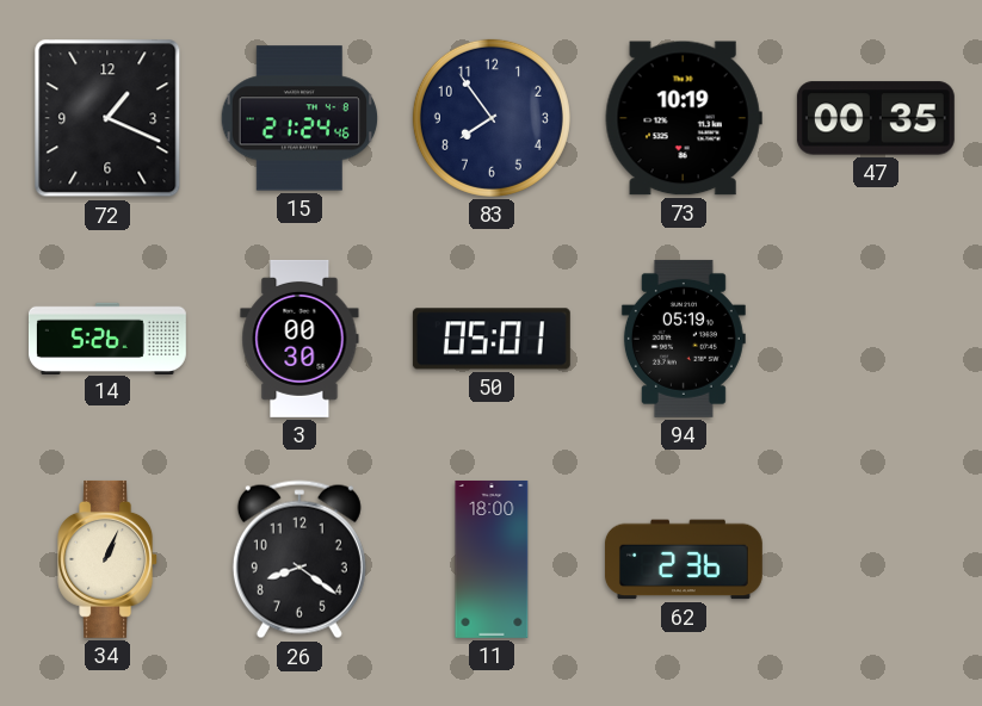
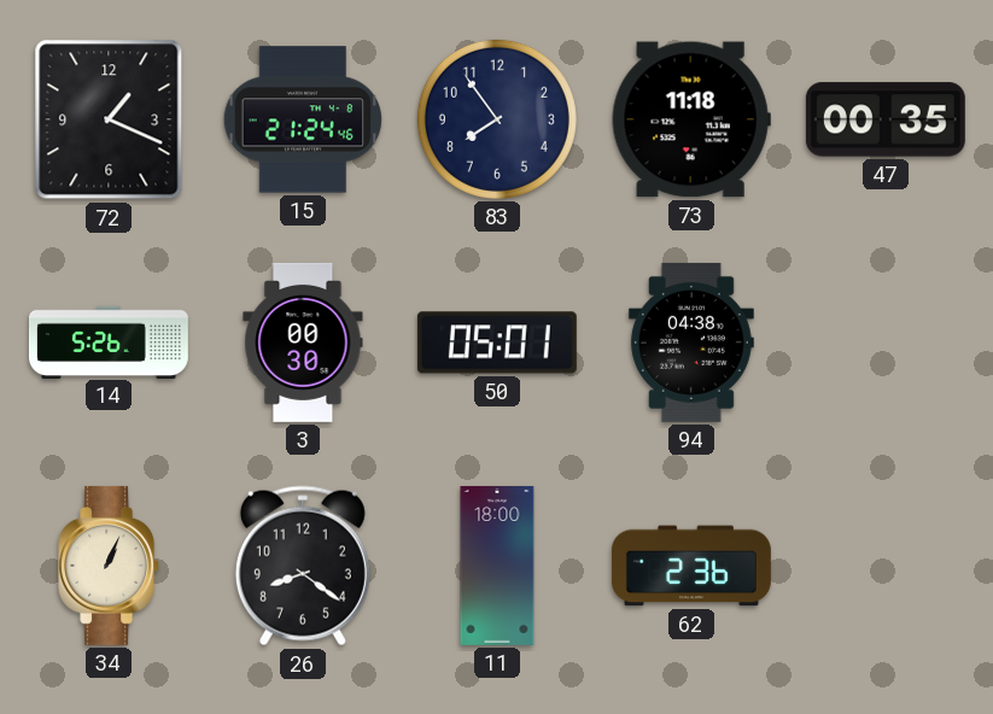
73: 10:19 -> 11:18 (691, 119)
94: 05:19 -> 04:38 (691, 343)
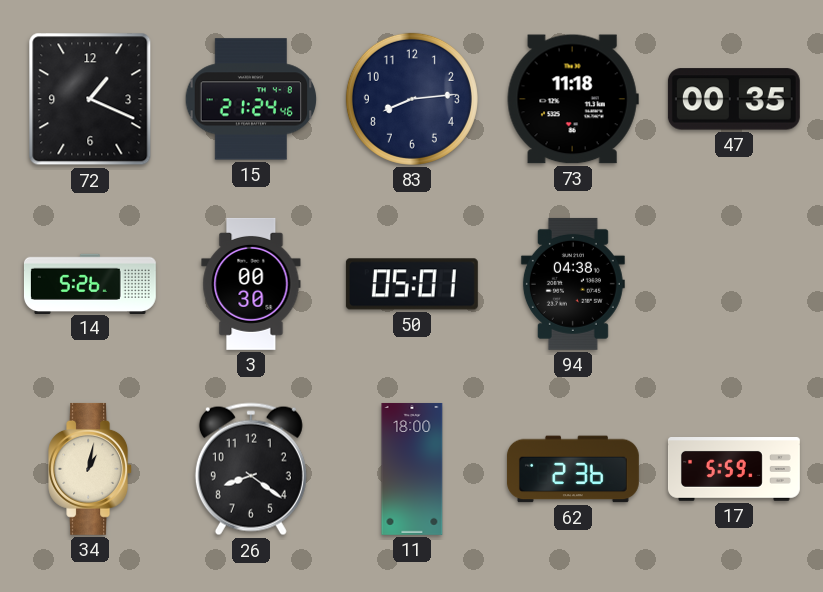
83: 7:54 -> 8:14 (412, 99)
34: 1:04 -> 1:02 (91, 469)
17: none -> 5:59 (734, 470)
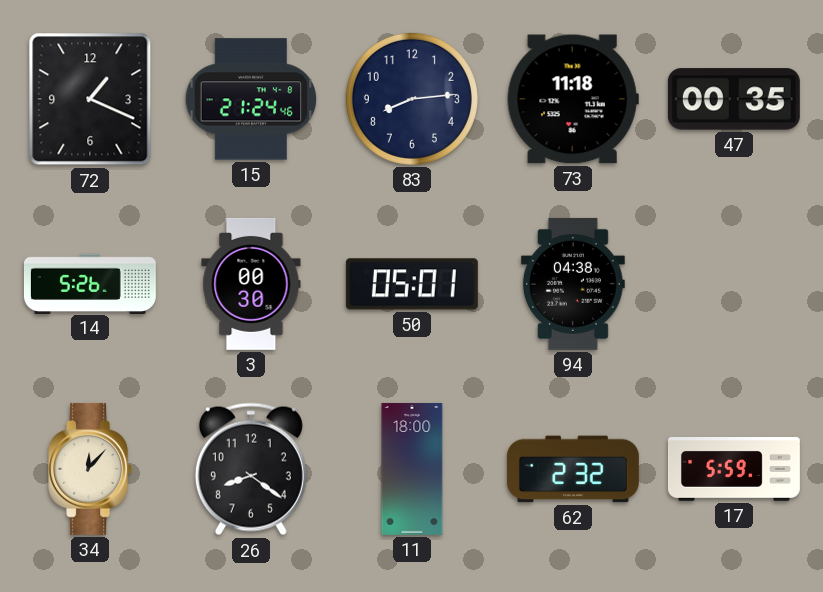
34: 1:02 -> 12:07 (91, 469)
62: 2:36 -> 2:32 (573, 469)
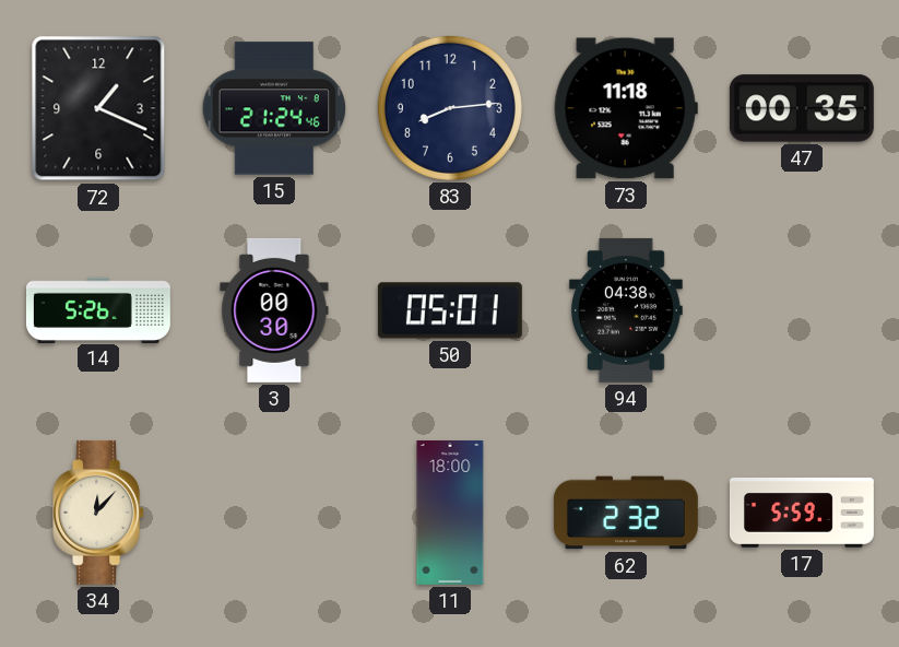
26: 8:21 -> none (251, 469)
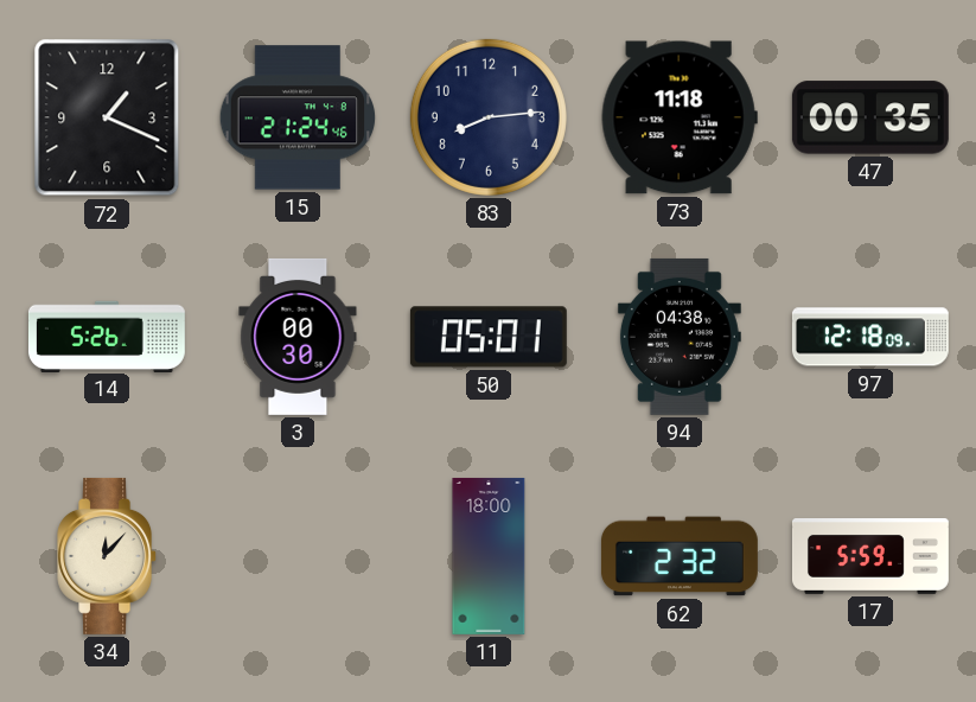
97: none -> 12:18 (870, 337)
